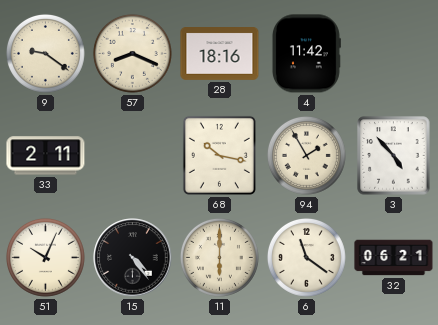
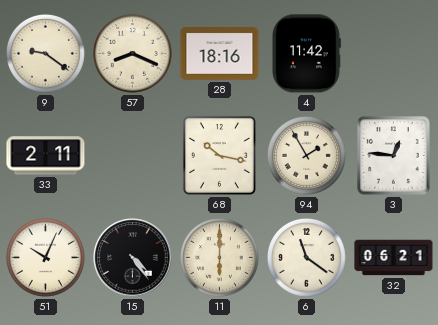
3: 4:53 -> 12:46 (394, 156)
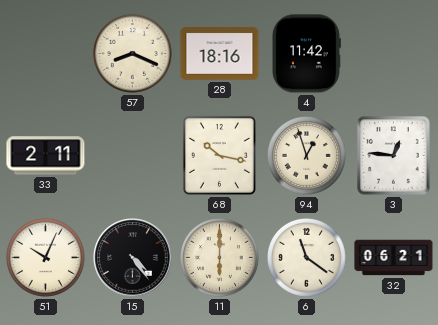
9: 9:21 -> none (45, 53)
94: 1:55 -> 12:57 (306, 155)
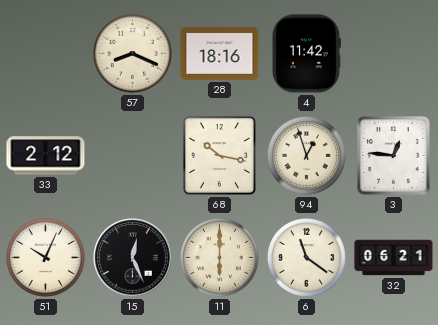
33: 2:11 -> 2:12 (46, 156)
15: 4:24 -> 12:26 (133, 258)
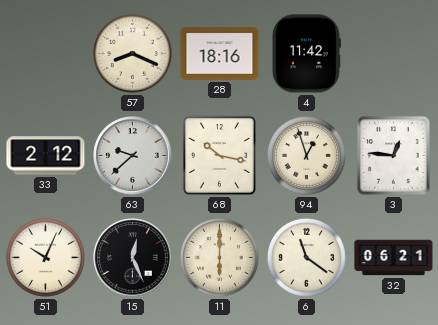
63: none -> 9:38 (133, 156)
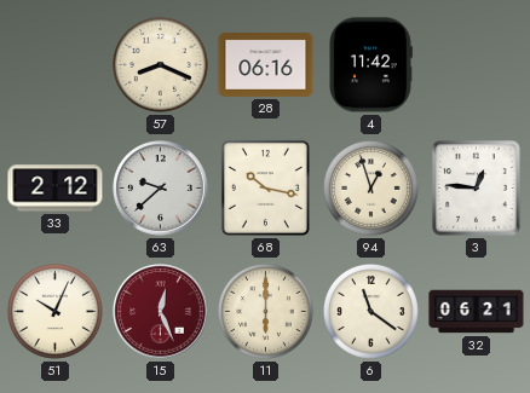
28: 18:16 -> 06:16 (266, 65)
15 dial: black -> burgundy (161, 312)
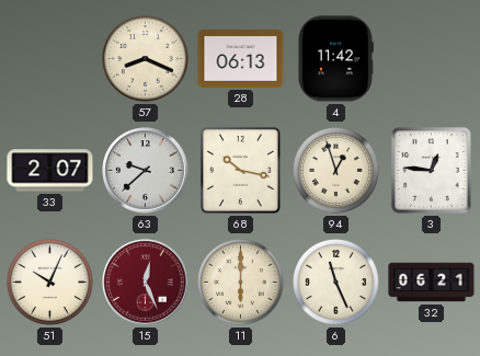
28: 06:16 -> 06:13 (241, 59)
33: 2:12 -> 2:07 (50, 171)
6: 11:21 -> 11:26 (335, 282)
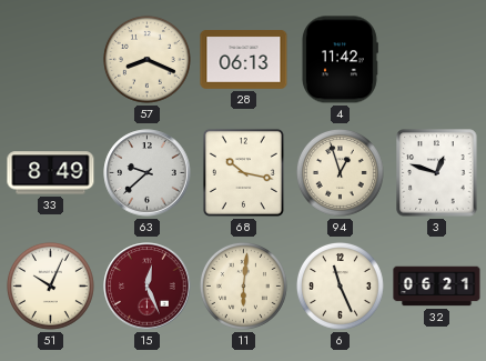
33: 2:07 -> 8:49 (51, 173)
3: 12:46 -> 12:48 (437, 173)
11: 6:00 -> 6:01 (243, 285)
